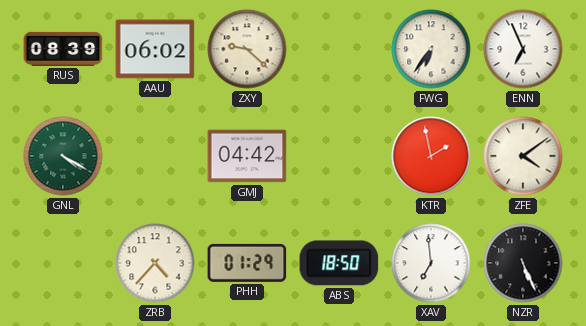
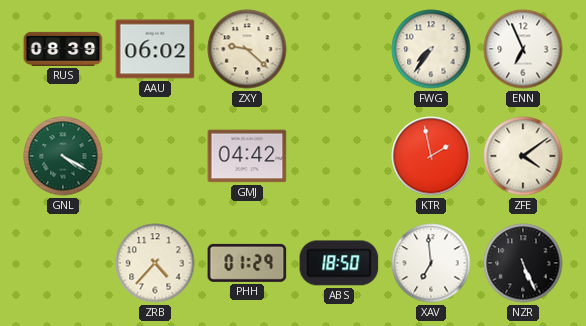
FWG: 6:36 -> 7:36 (431, 49)
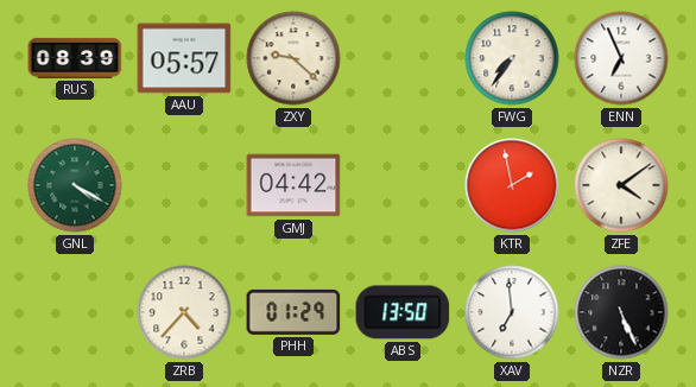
AAU: 06:02 -> 05:57 (184, 58)
ABS: 18:50 -> 13:50 (403, 312)
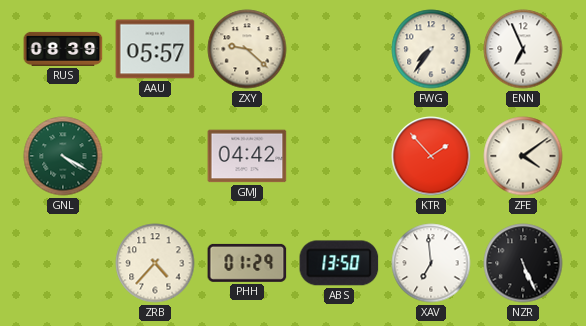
KTR: 1:58 -> 1:53 (431, 156)
